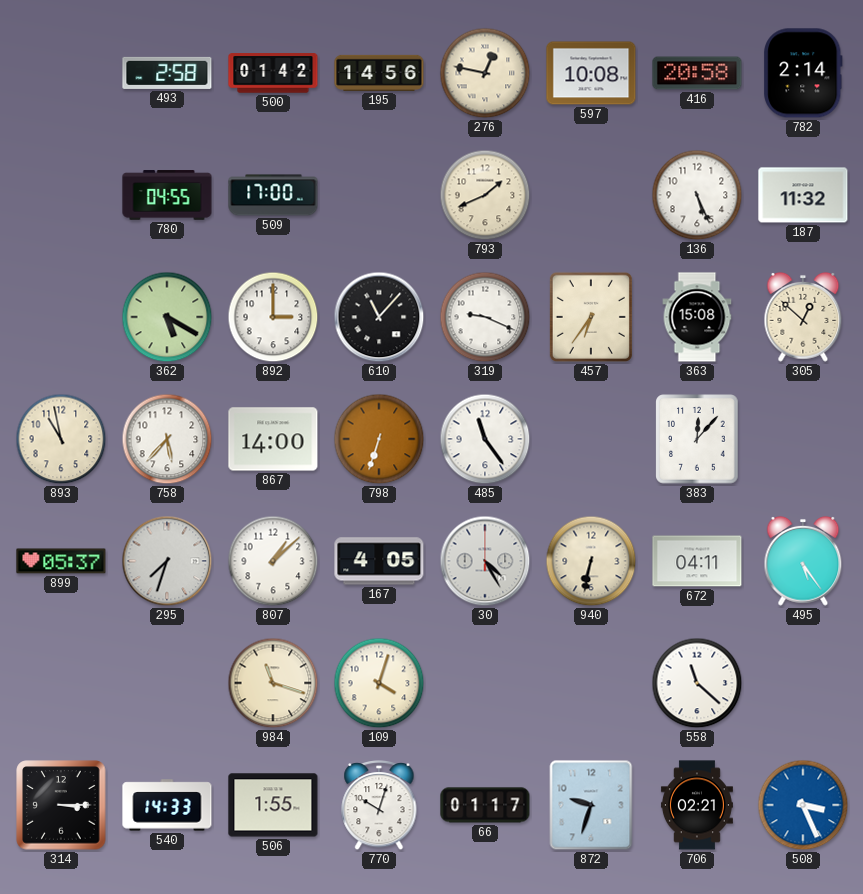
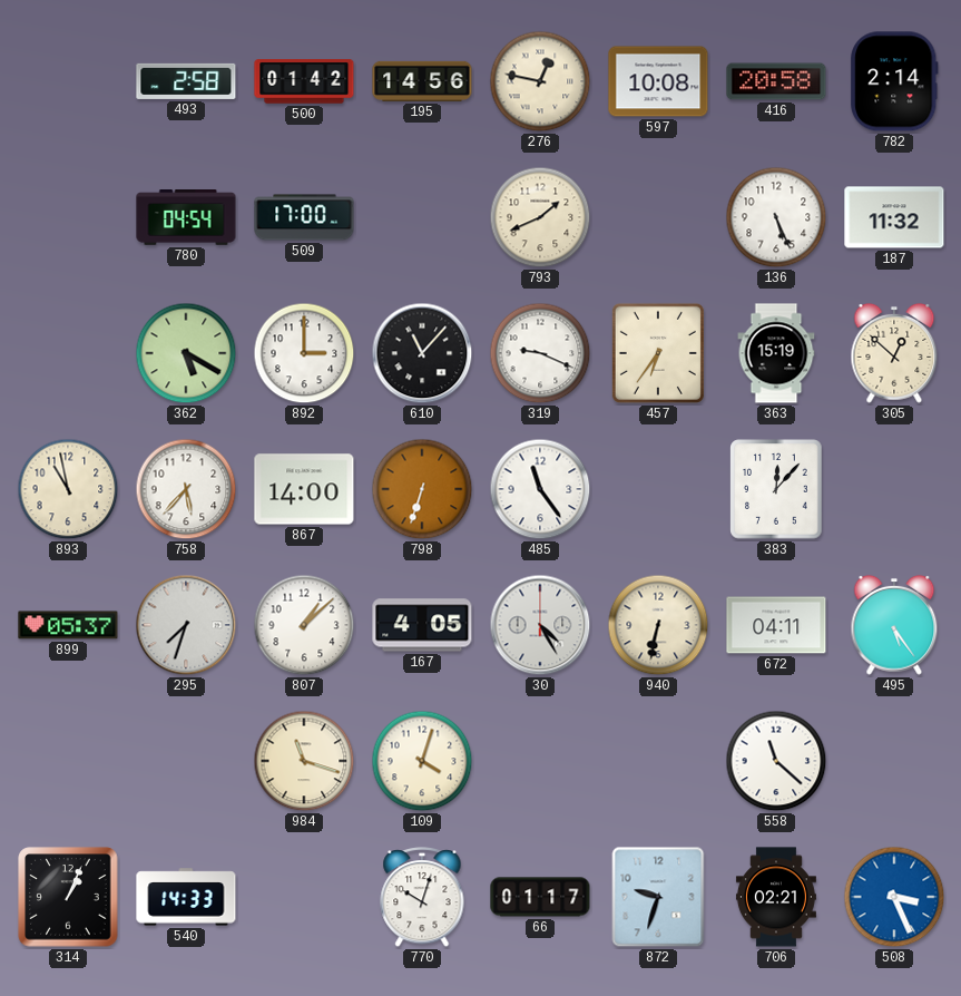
780: 04:55 -> 04:54 (186, 217)
363: 15:08 -> 15:19 (776, 353)
314: 3:15 -> 1:04 (68, 897)
506: 1:55 -> none (273, 805)
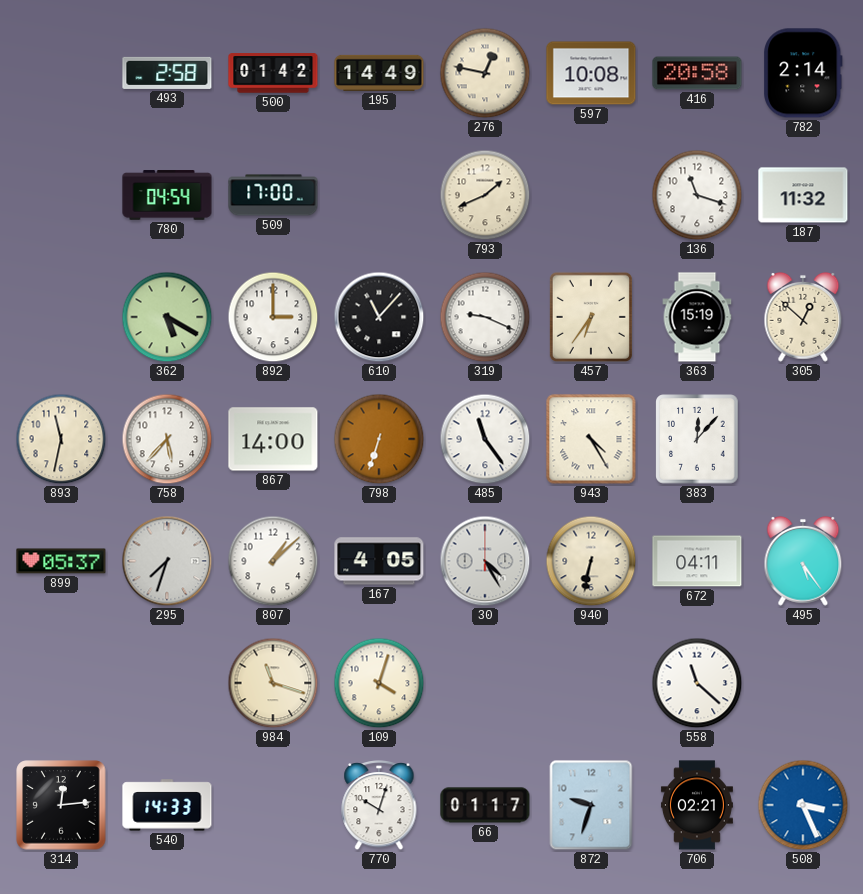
195: 14:56 -> 14:49 (379, 73)
136: 5:26 -> 11:18 (697, 195)
893: 10:58 -> 11:32 (61, 439)
943: none -> 4:25 (591, 439)
314: 1:04 -> 12:14 (61, 805)
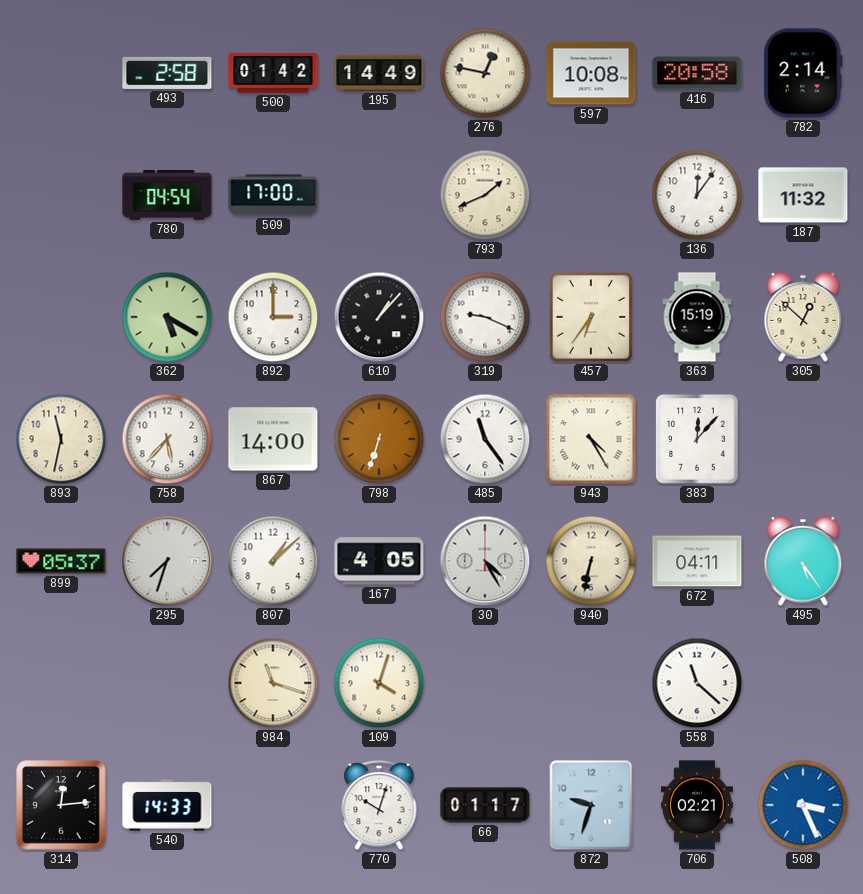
136: 11:18 -> 12:06 (697, 195)
610: 11:07 -> 1:07 (379, 317)
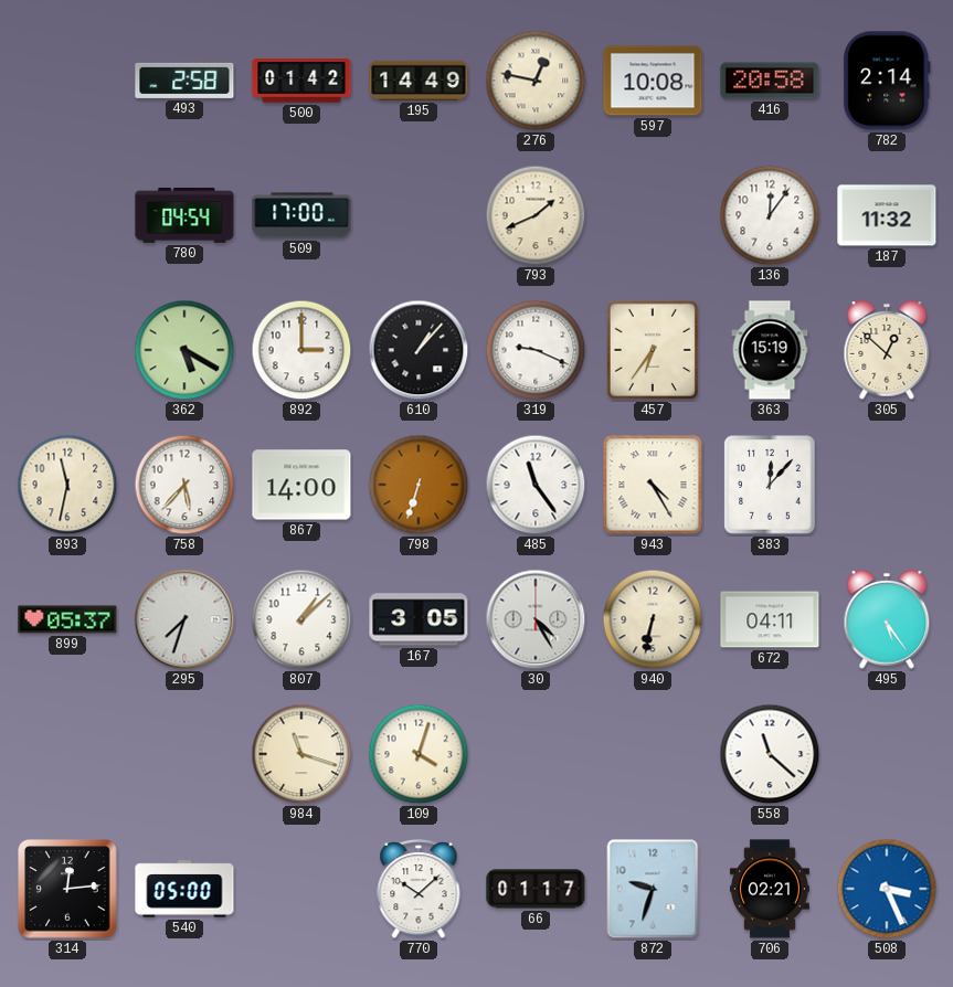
167: 4:05 -> 3:05 (419, 619)
540: 14:33 -> 05:00 (184, 889)
770: 10:03 -> 10:08 (419, 890)
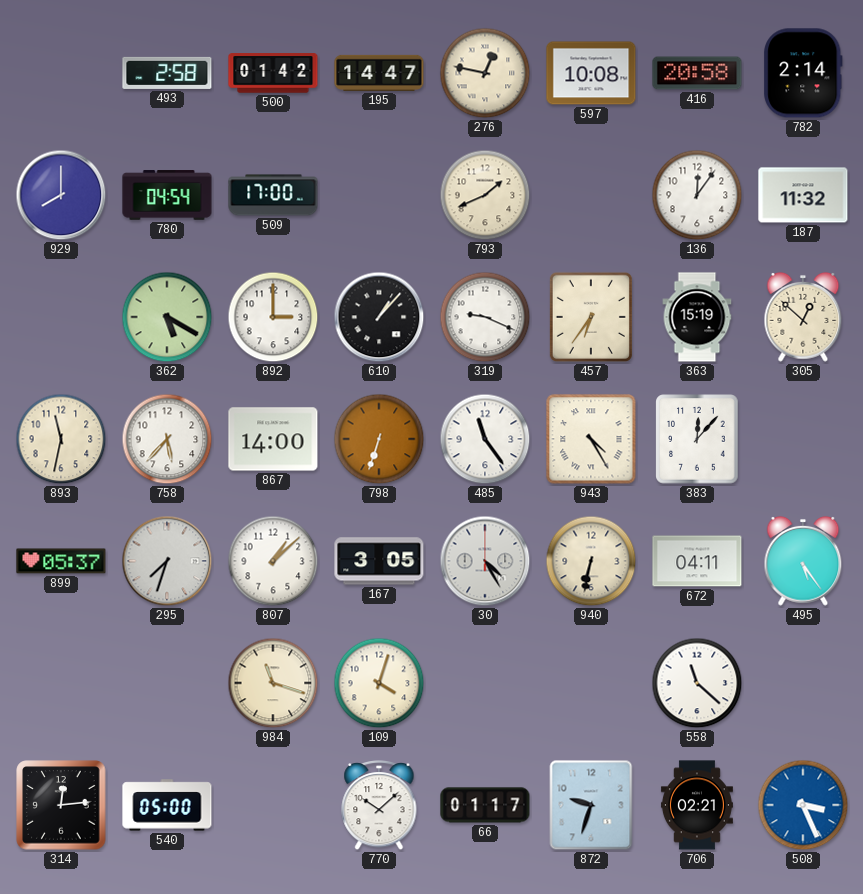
195: 14:49 -> 14:47 (379, 73)
929: none -> 8:00 (61, 195)
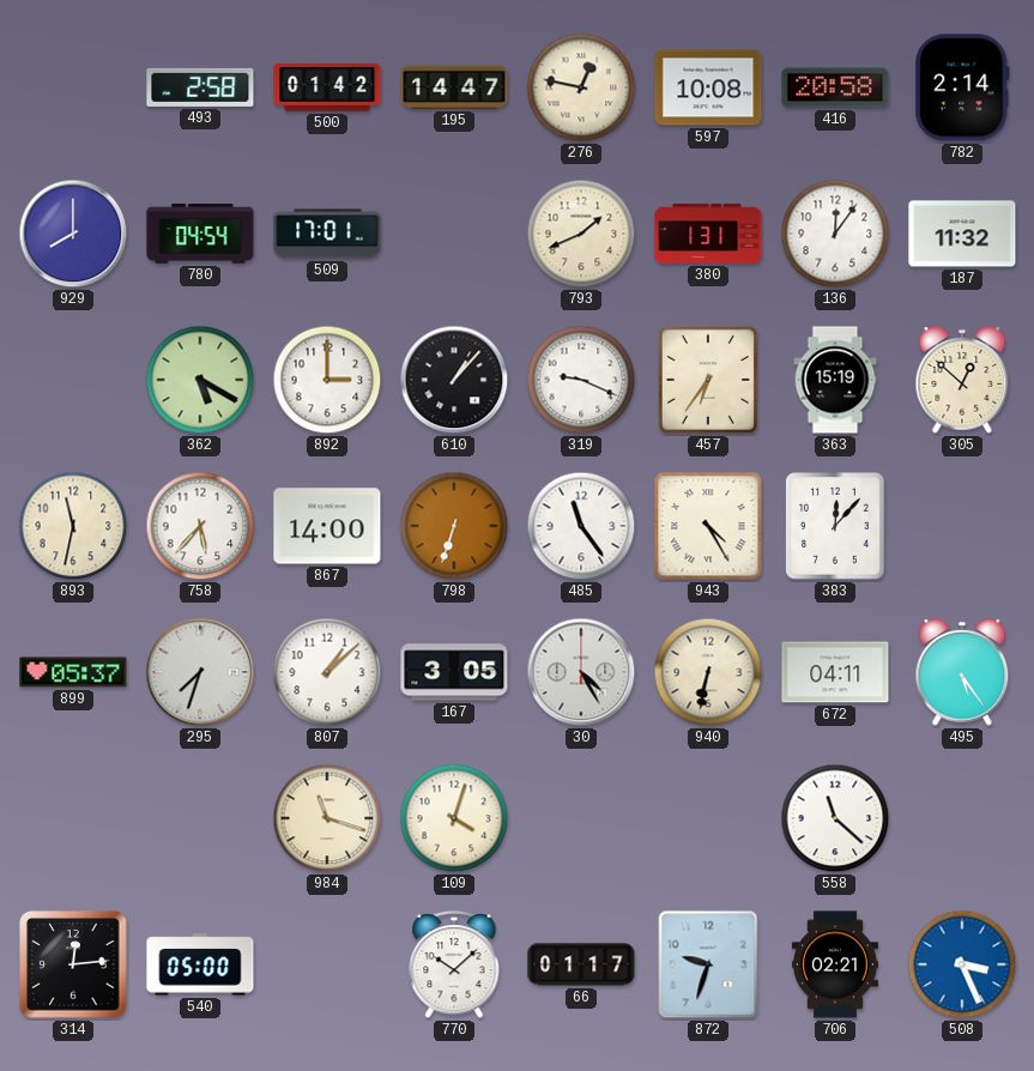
509: 17:00 -> 17:01 (327, 234)
380: none -> 1:31 (708, 234)
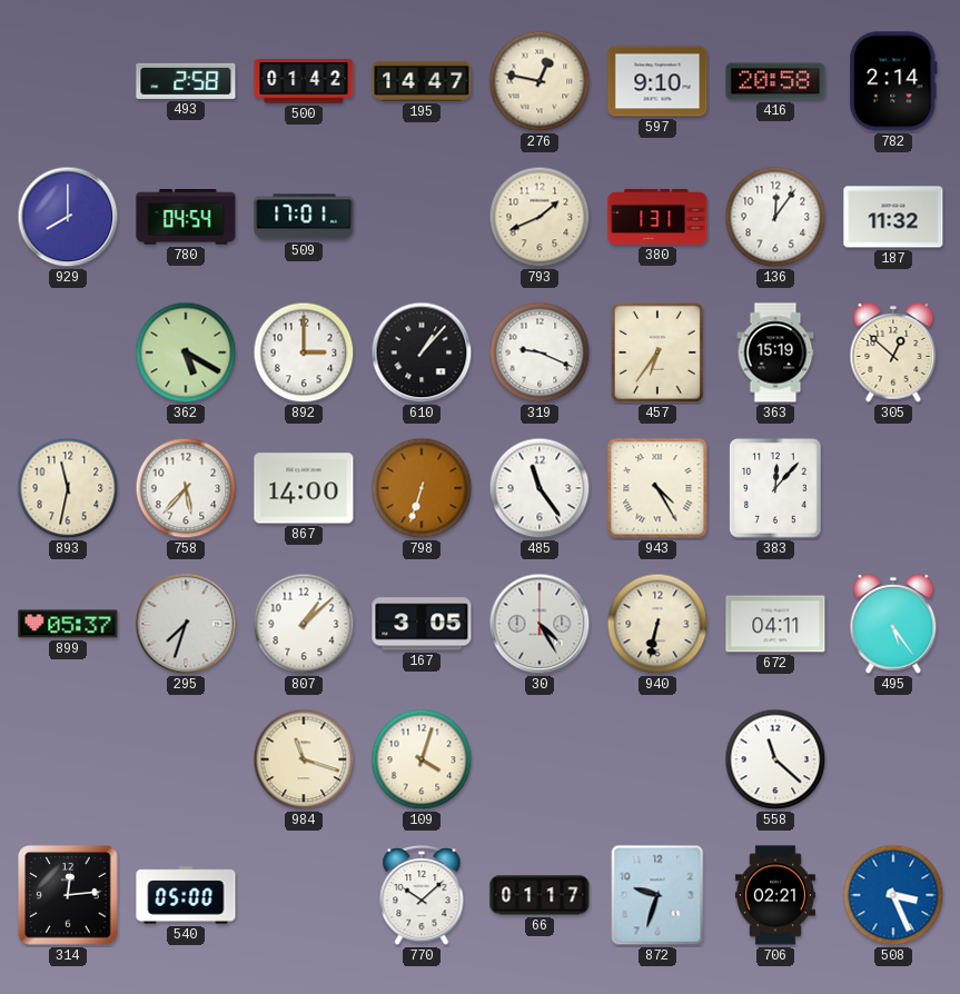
597: 10:08 -> 9:10 (657, 81)
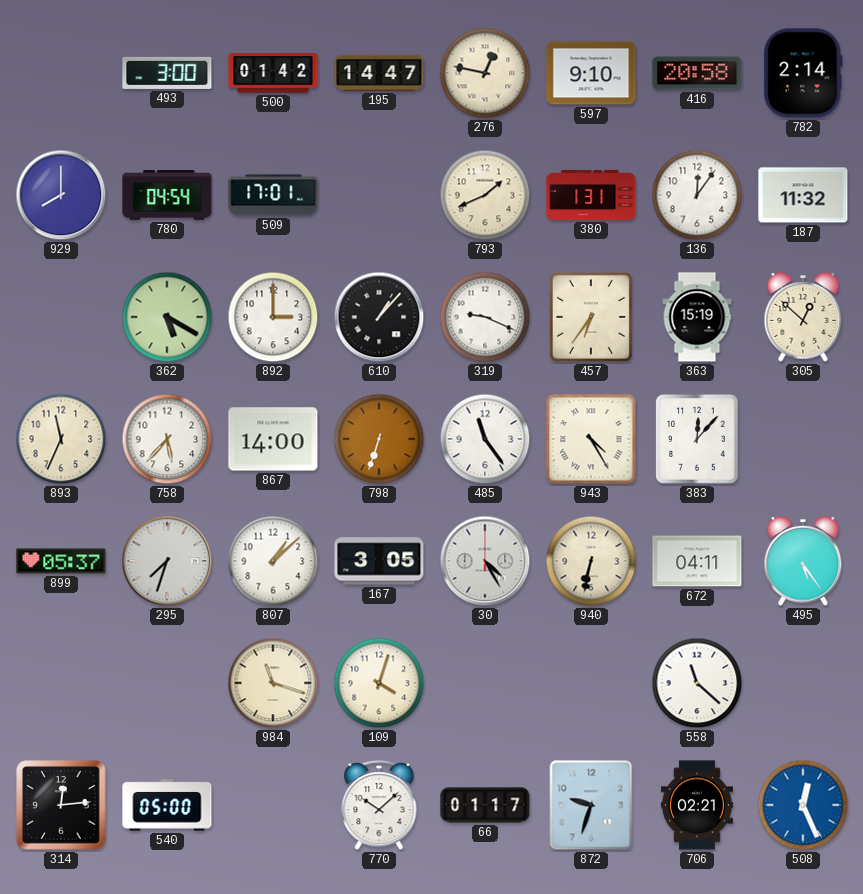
493: 2:58 -> 3:00 (167, 73)
893: 11:32 -> 11:34 (61, 439)
508: 3:26 -> 12:26 (803, 805)
